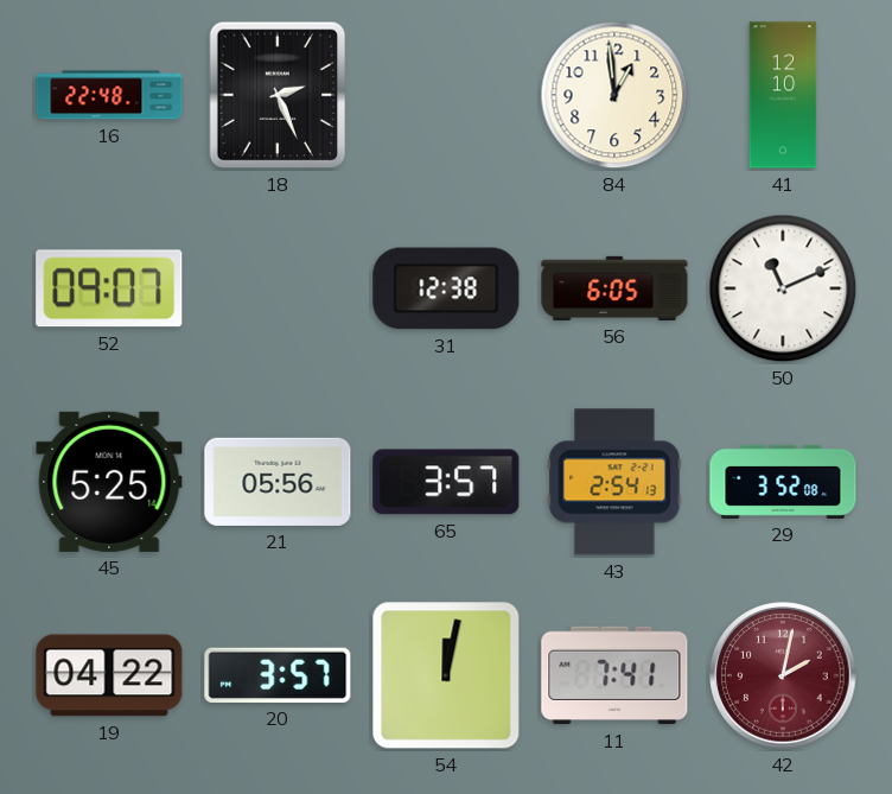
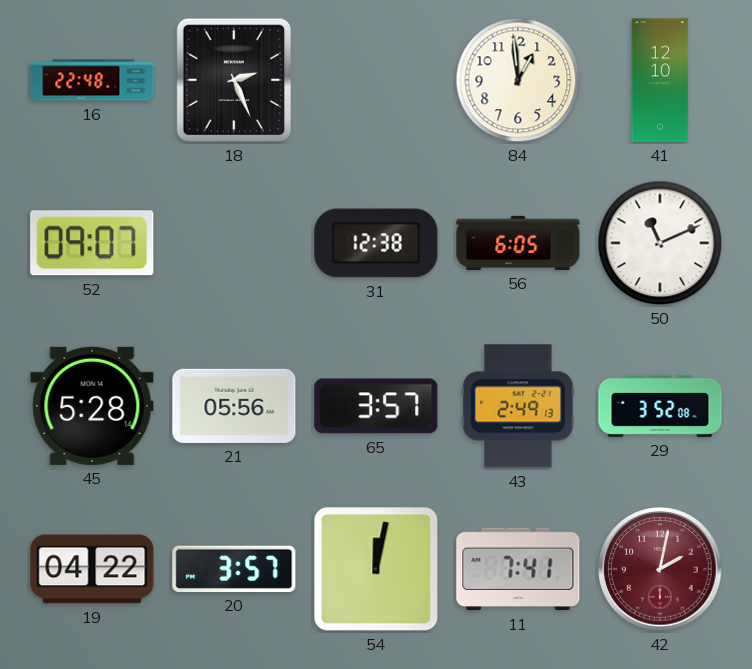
45: 5:25 -> 5:28 (92, 406)
43: 2:54 -> 2:49 (518, 406)
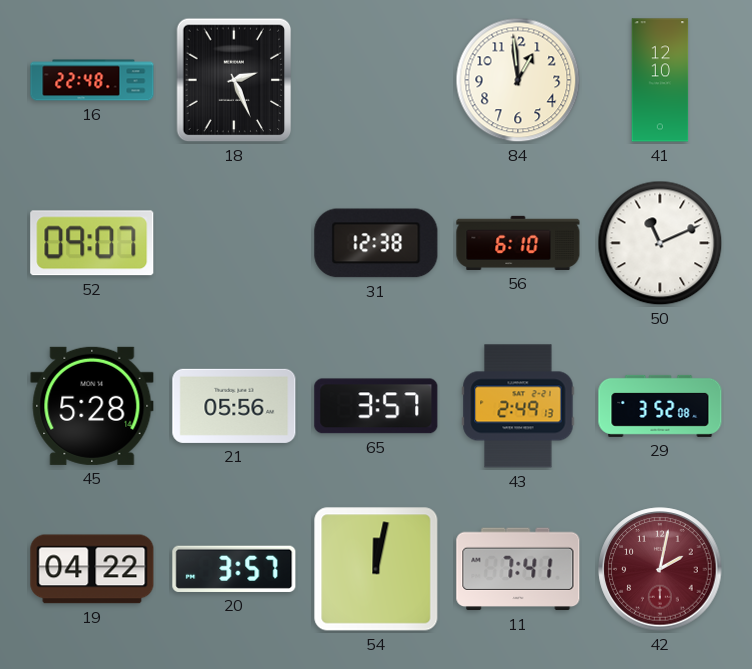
56: 6:05 -> 6:10 (518, 243)
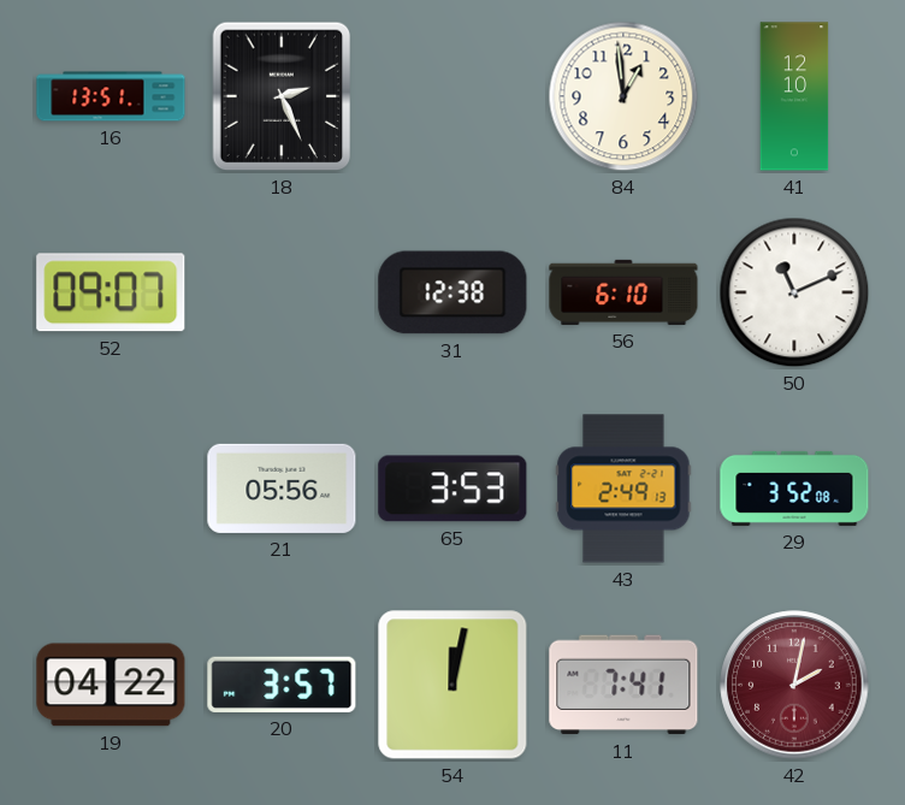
16: 22:48 -> 13:51 (111, 96)
45: 5:28 -> none (92, 406)
65: 3:57 -> 3:53 (452, 489)
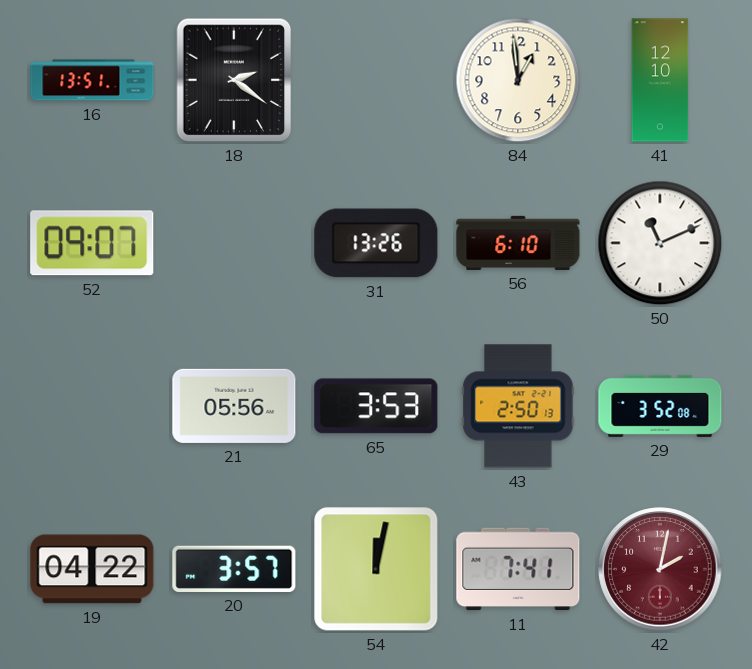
18: 2:26 -> 2:21 (234, 80)
31: 12:38 -> 13:26 (376, 243)
43: 2:49 -> 2:50 (518, 406)
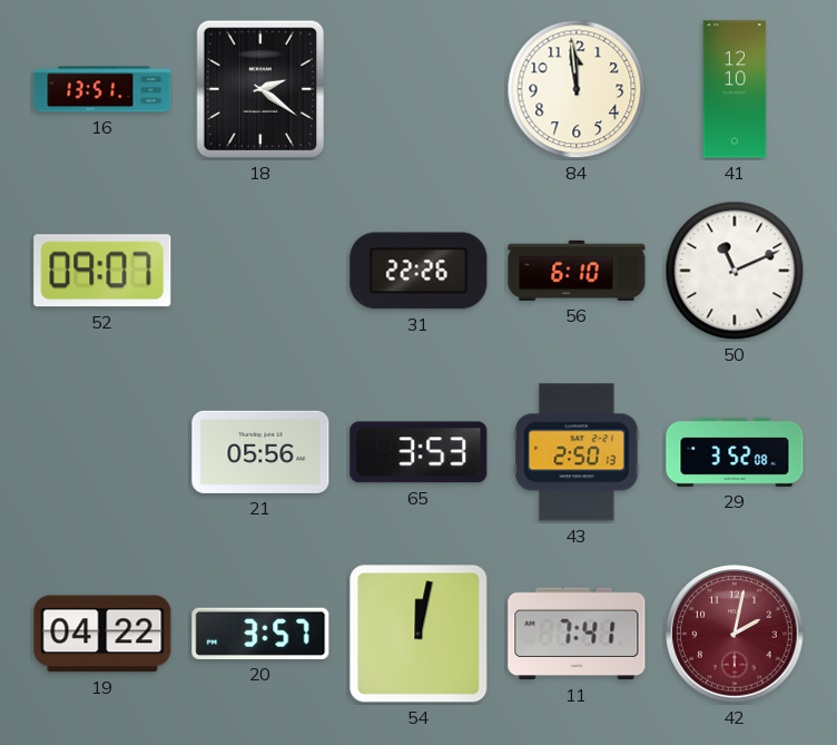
84: 12:59 -> 11:59 (577, 89)
31: 13:26 -> 22:26 (418, 271)
